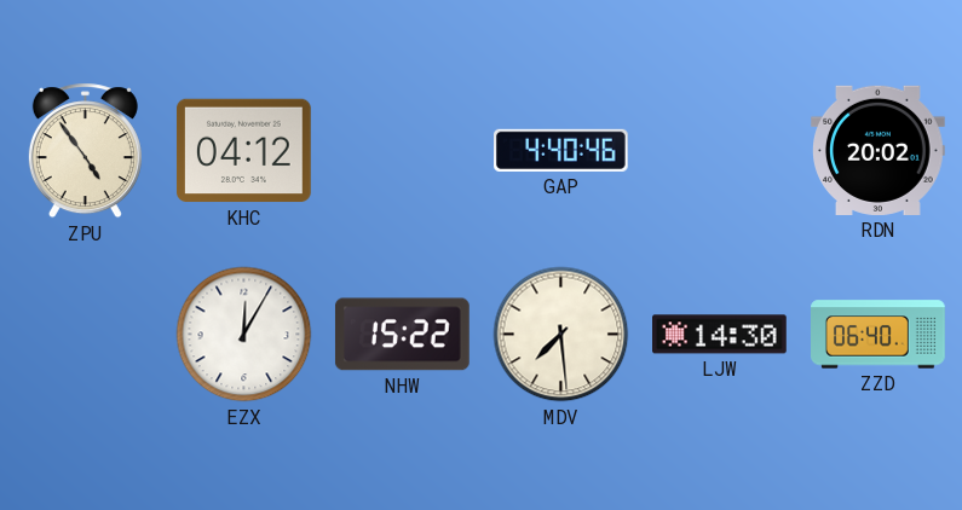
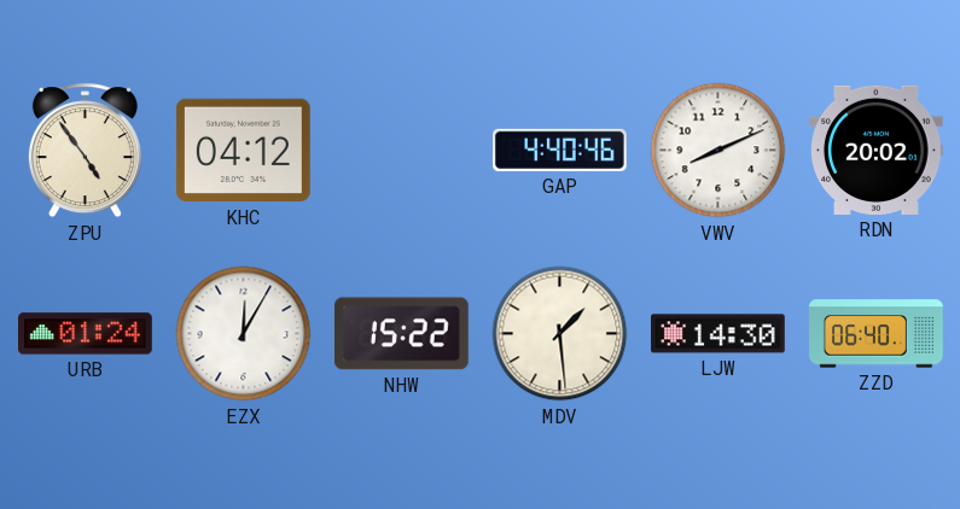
VWV: none -> 8:11 (718, 151)
URB: none -> 01:24 (86, 334)
MDV: 7:29 -> 1:29 (560, 334)
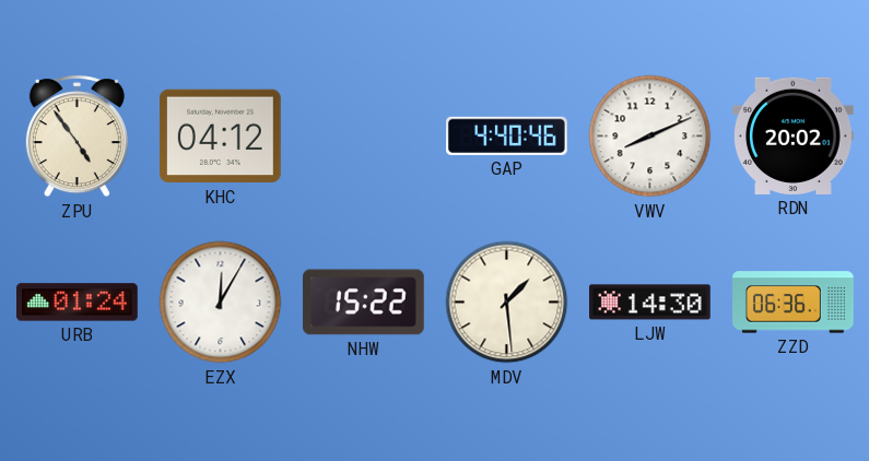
ZZD: 06:40 -> 06:36 (794, 303)
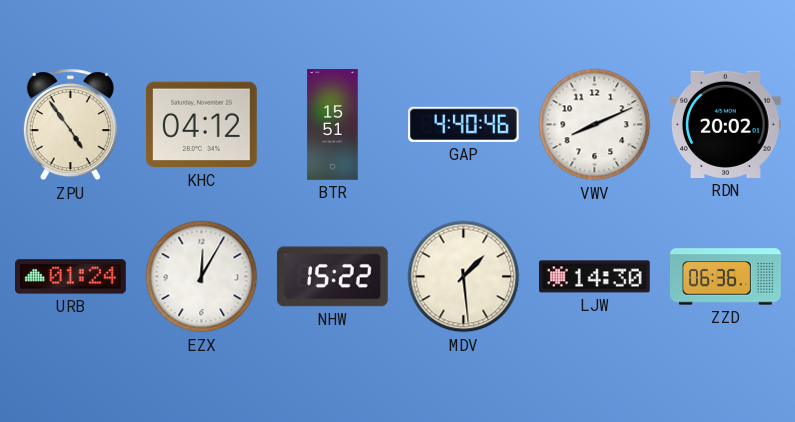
BTR: none -> 15:51 (333, 125)
